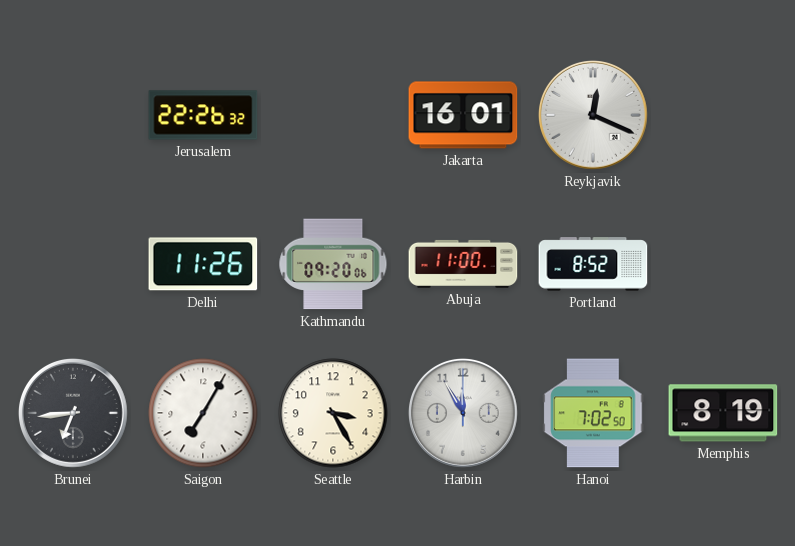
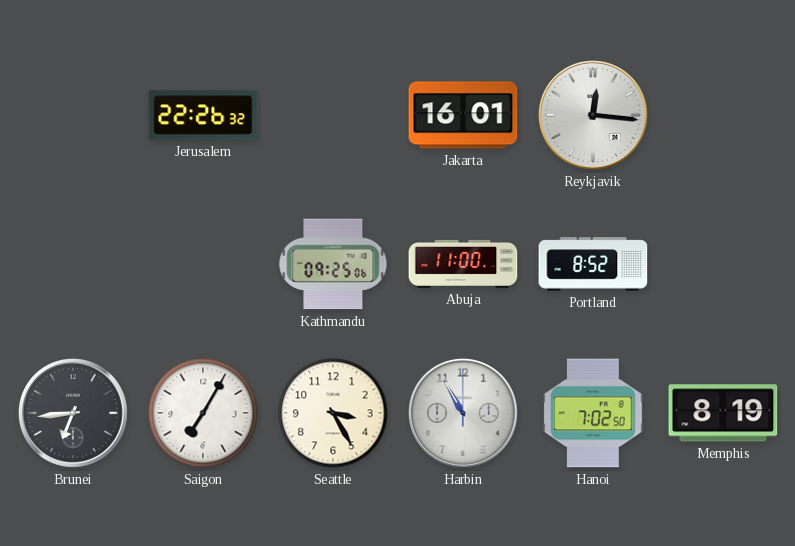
Reykjavik: 12:19 -> 12:16 (593, 115)
Delhi: 11:26 -> none (203, 264)
Kathmandu: 09:20 -> 09:25 (333, 264)
Harbin: 11:55 -> 10:55 (463, 413)
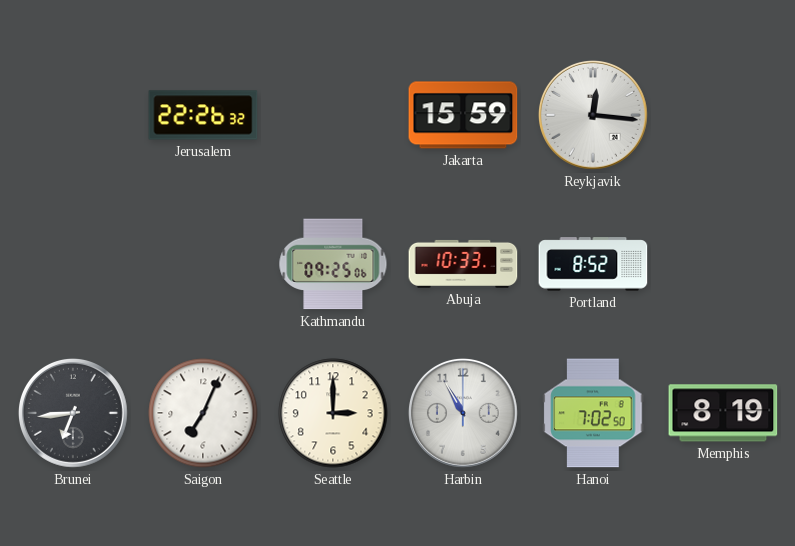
Jakarta: 16:01 -> 15:59 (463, 115)
Abuja: 11:00 -> 10:33 (463, 264)
Saigon: 7:05 -> 7:04 (203, 413)
Seattle: 3:25 -> 3:00 (333, 413)
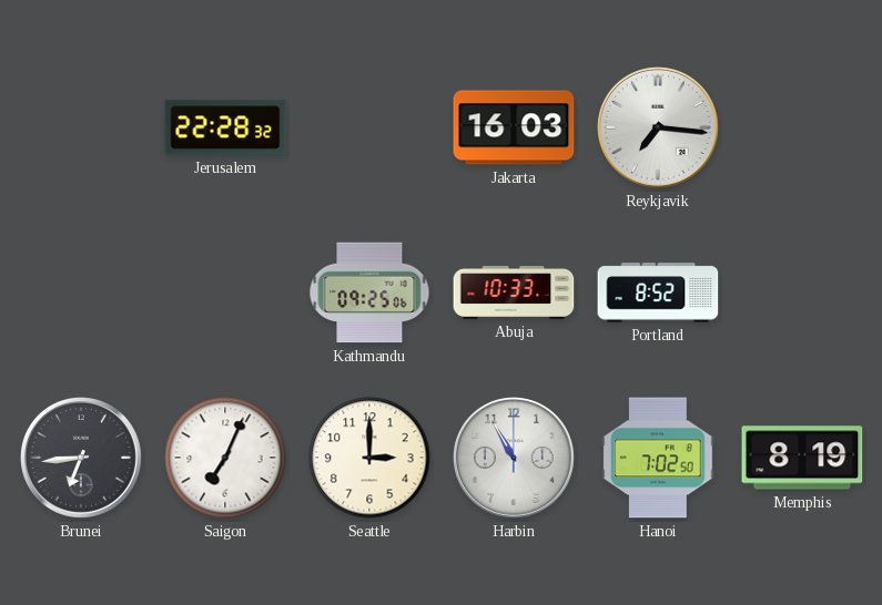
Jerusalem: 22:26 -> 22:28 (225, 127)
Jakarta: 15:59 -> 16:03 (514, 127)
Reykjavik: 12:16 -> 7:16 (658, 127)
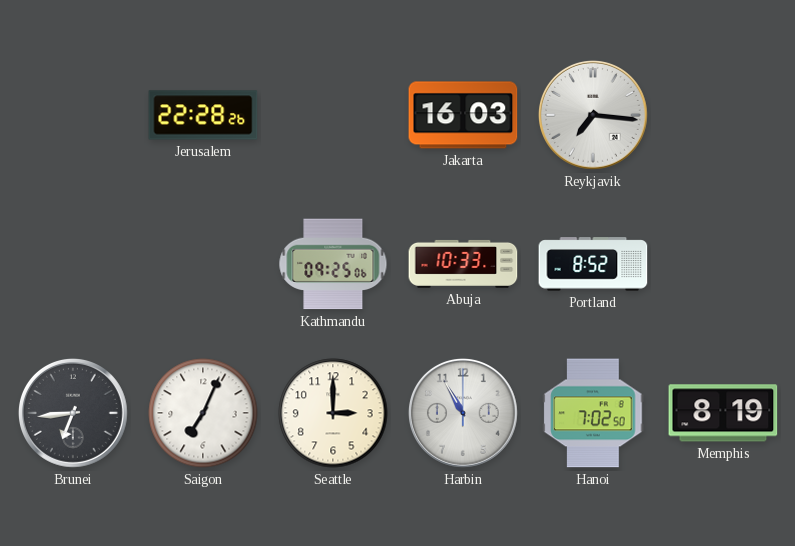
Jerusalem: 22:28:32 -> 22:28:26 (203, 115)
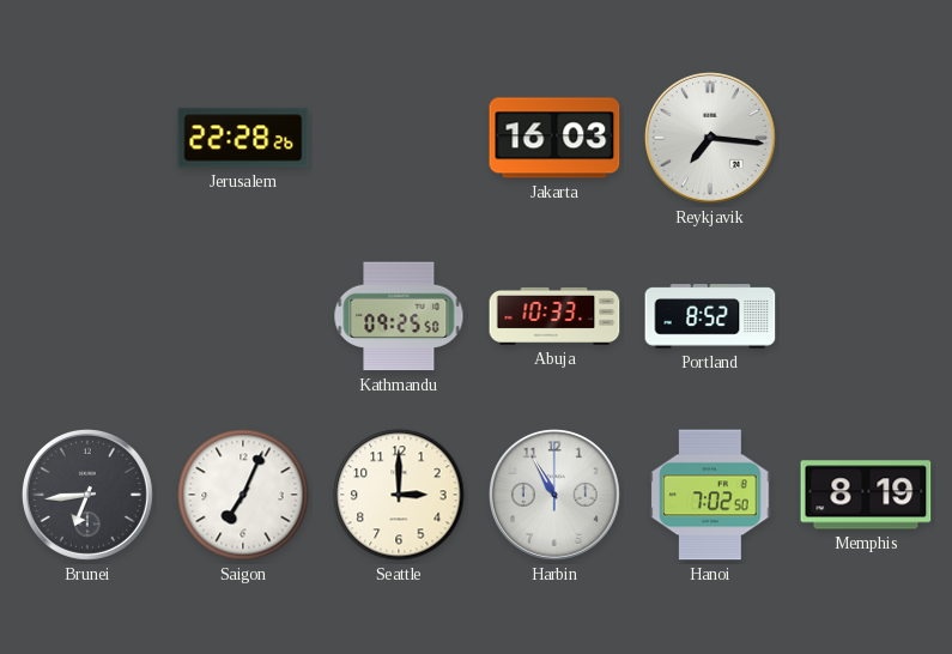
Kathmandu: 09:25:06 -> 09:25:50 (399, 316)
